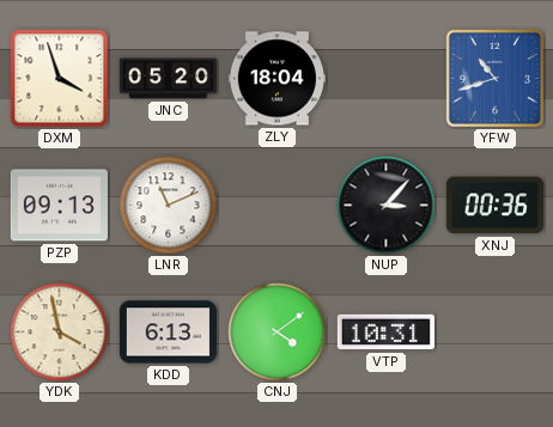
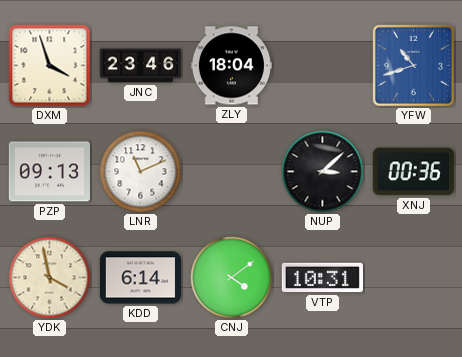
JNC: 05:20 -> 23:46 (140, 66)
NUP: 3:07 -> 3:08 (323, 172)
KDD: 6:13 -> 6:14 (140, 278)
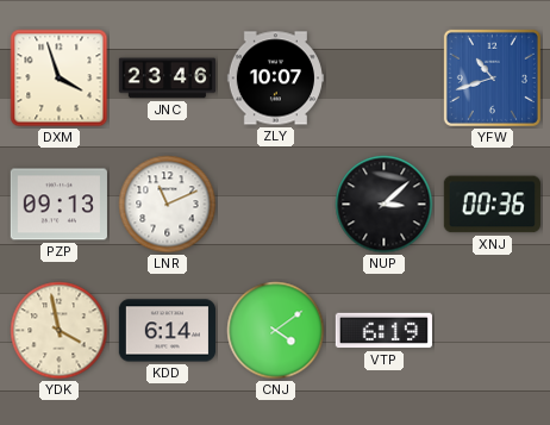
ZLY: 18:04 -> 10:07 (275, 79)
VTP: 10:31 -> 6:19 (383, 331)
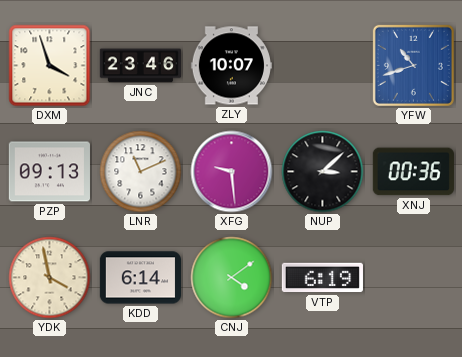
XFG: none -> 9:29 (232, 172)
